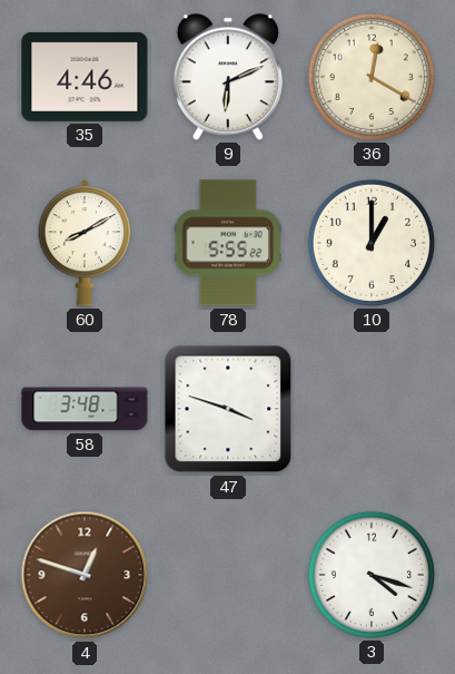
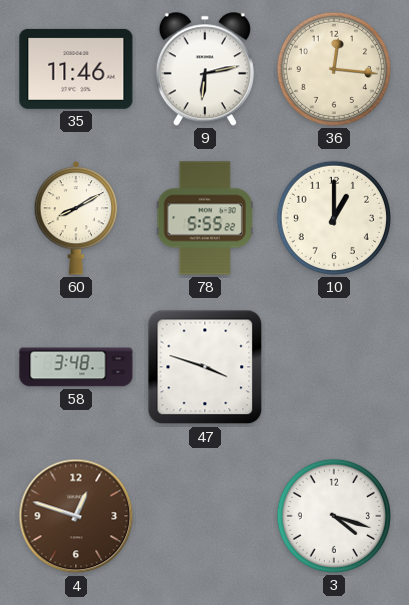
35: 4:46 -> 11:46 (76, 69)
9: 6:11 -> 6:13 (205, 69)
36: 12:20 -> 12:16 (334, 69)
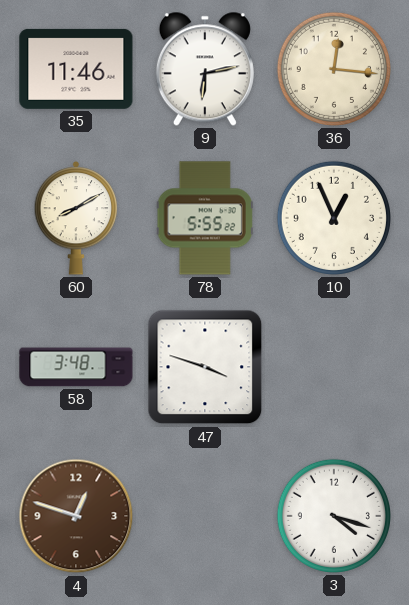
10: 1:00 -> 12:56 (334, 218)
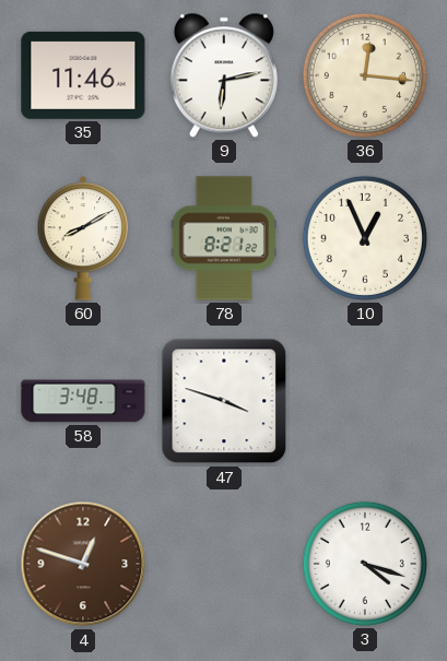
78: 5:55 -> 8:21 (224, 238)
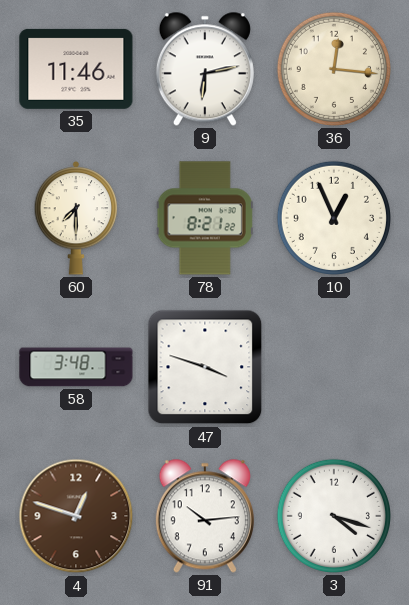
60: 8:10 -> 7:30 (76, 219)
91: none -> 10:14 (205, 516)
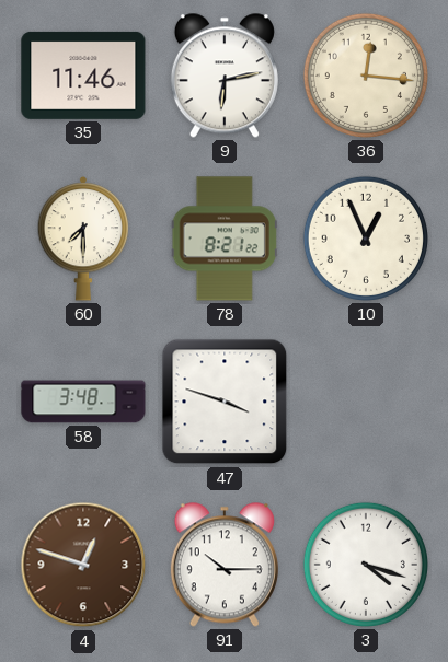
91: 10:14 -> 10:15 (225, 565)
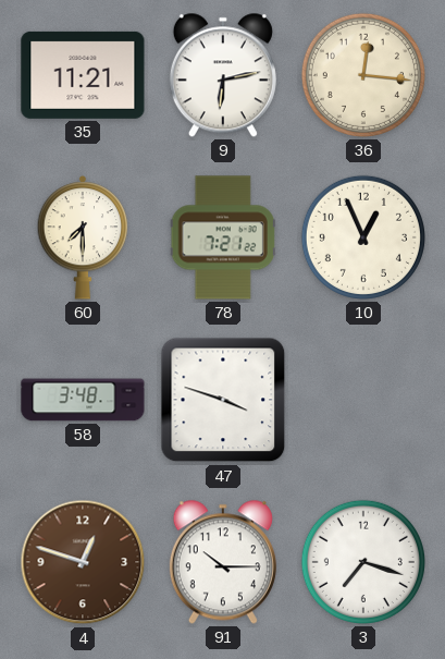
35: 11:46 -> 11:21 (83, 75)
78: 8:21 -> 7:21 (223, 237)
3: 4:18 -> 7:18 (363, 562)
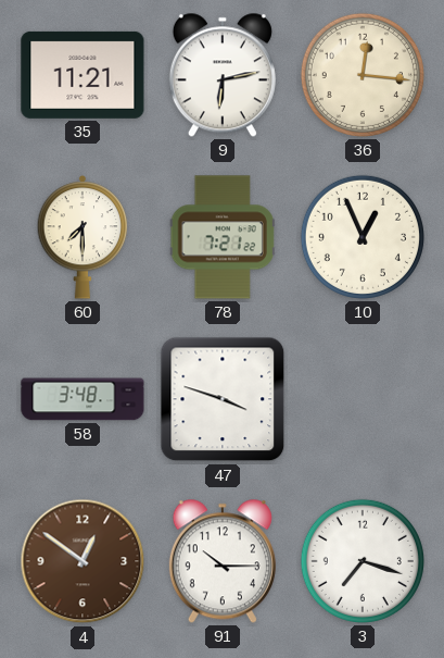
4: 12:48 -> 12:51 (83, 561)
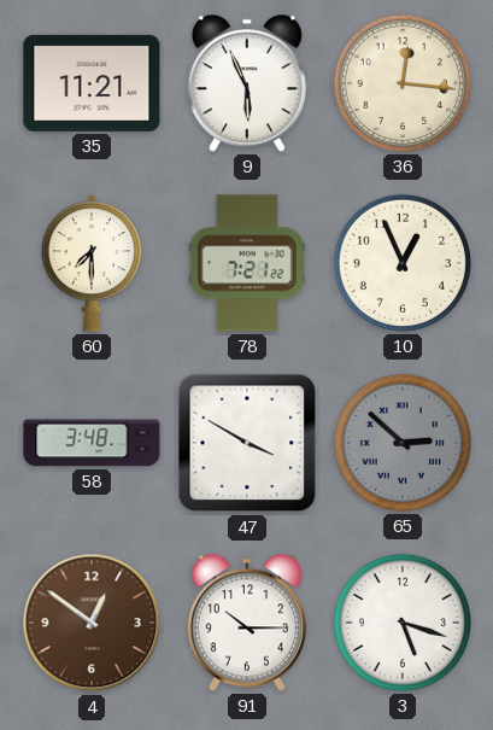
9: 6:13 -> 5:56 (247, 83)
47: 3:48 -> 3:50 (247, 443)
65: none -> 2:52 (403, 443)
3: 7:18 -> 5:18 (403, 623)
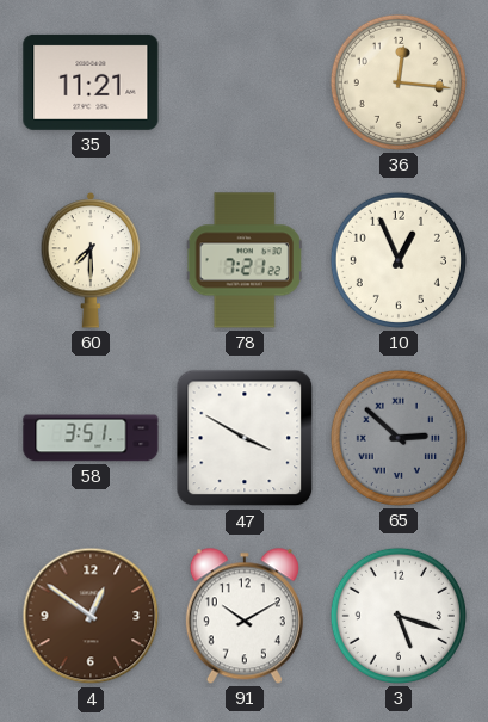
9: 5:56 -> none (247, 83)
58: 3:48 -> 3:51 (91, 438)
91: 10:15 -> 10:10 (245, 616)
